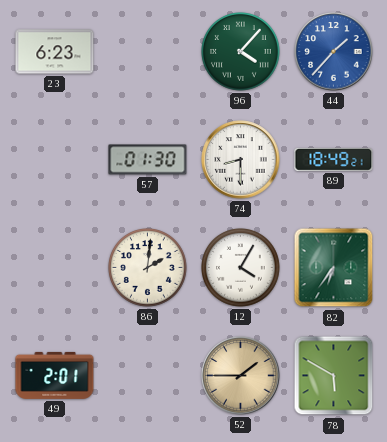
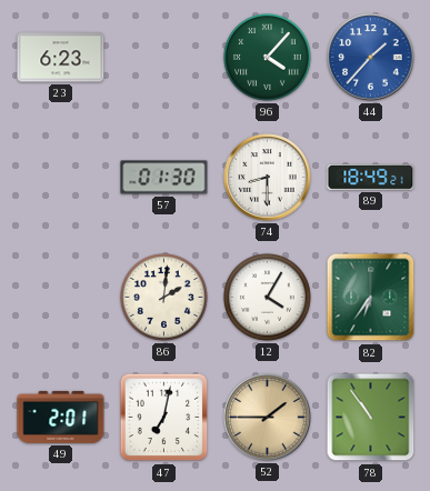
47: none -> 7:02 (164, 418)
78: 5:50 -> 10:54 (371, 418)
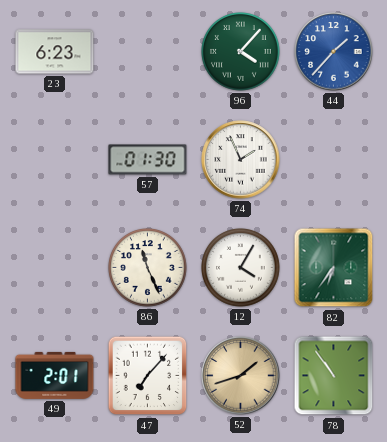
74: 8:30 -> 1:56 (241, 160)
89: 18:49 -> none (371, 177)
86: 2:01 -> 11:26 (148, 268)
47: 7:02 -> 7:07 (148, 376)
52: 1:45 -> 1:42 (241, 376)
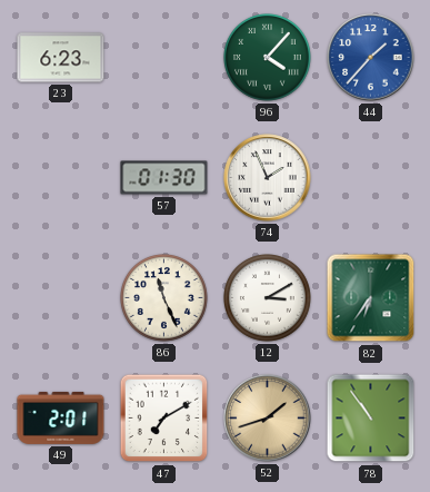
12: 4:05 -> 3:10 (268, 298)
47: 7:07 -> 7:10 (164, 419)
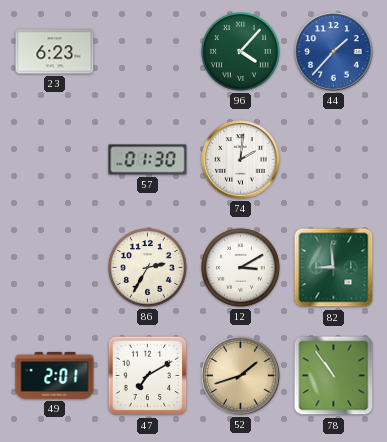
74: 1:56 -> 2:01 (241, 160)
86: 11:26 -> 2:35 (148, 268)
82: 6:36 -> 8:59 (334, 268)
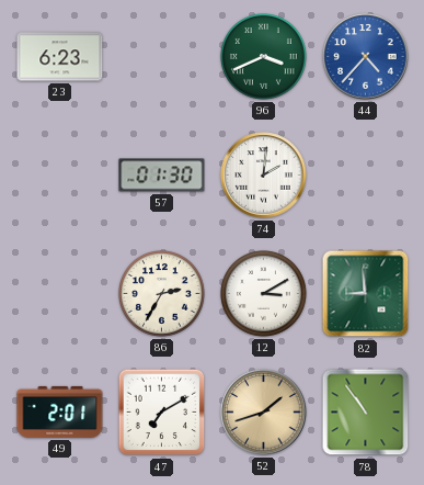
96: 4:07 -> 3:41 (264, 57)
44: 1:37 -> 4:37 (366, 57)
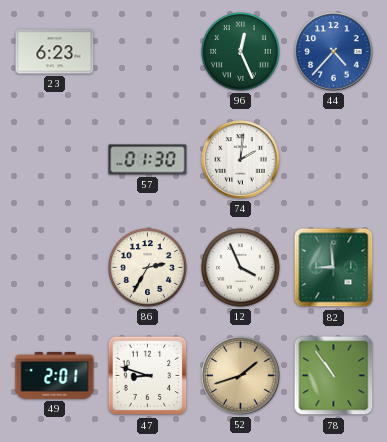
96: 3:41 -> 12:26 (241, 52)
12: 3:10 -> 3:56 (241, 268)
47: 7:10 -> 8:48 (148, 376)
